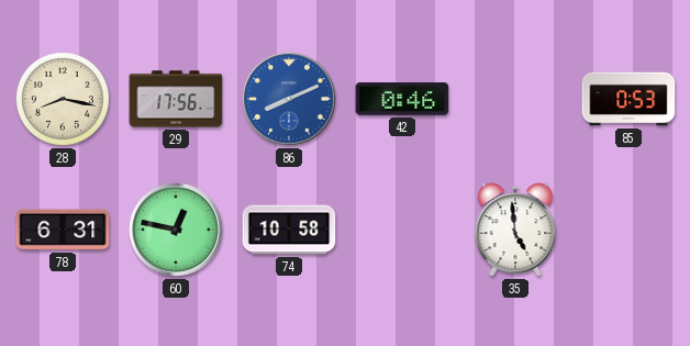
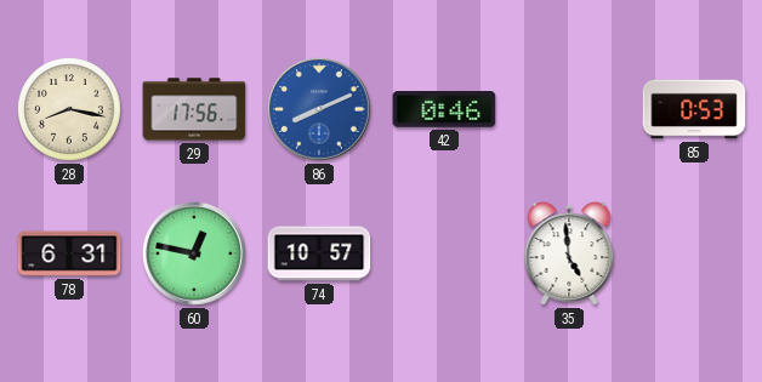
74: 10:58 -> 10:57 (319, 253)
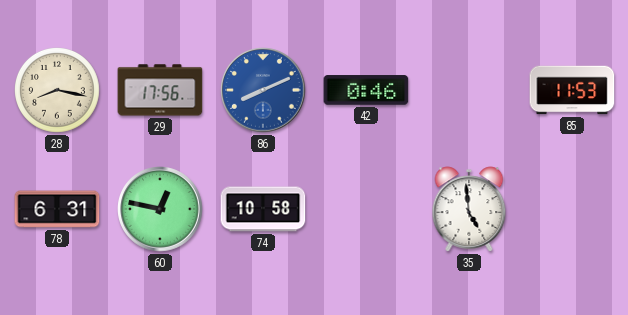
85: 0:53 -> 11:53 (572, 90)
74: 10:57 -> 10:58 (263, 209)
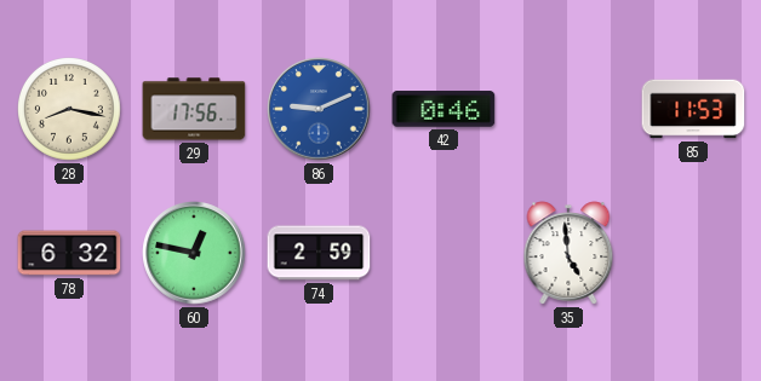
86: 8:11 -> 9:11 (319, 109)
78: 6:31 -> 6:32 (69, 253)
74: 10:58 -> 2:59 (319, 253)
